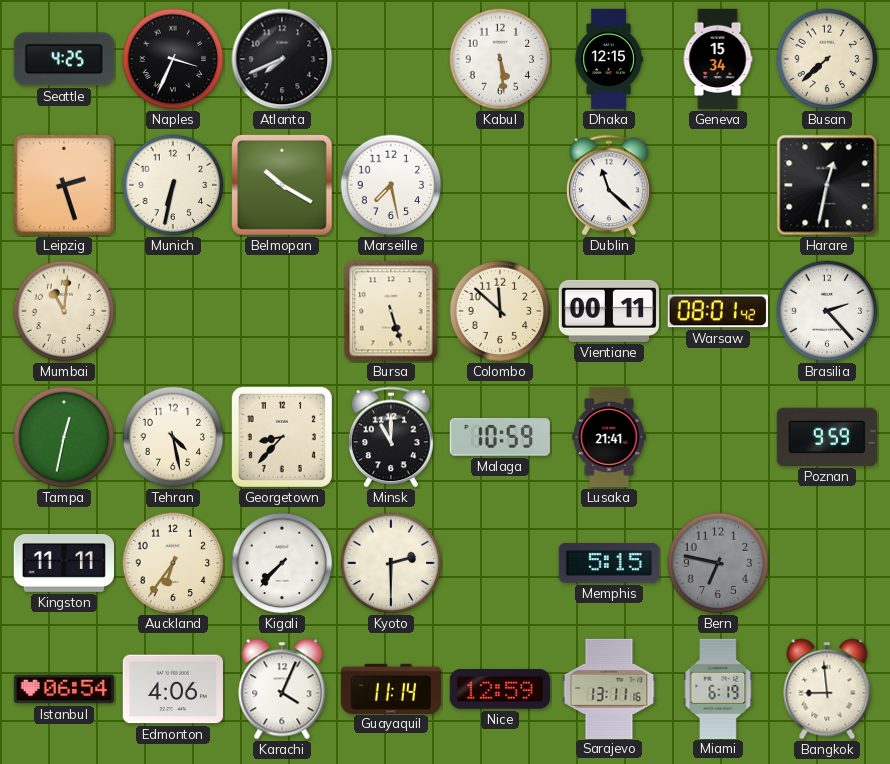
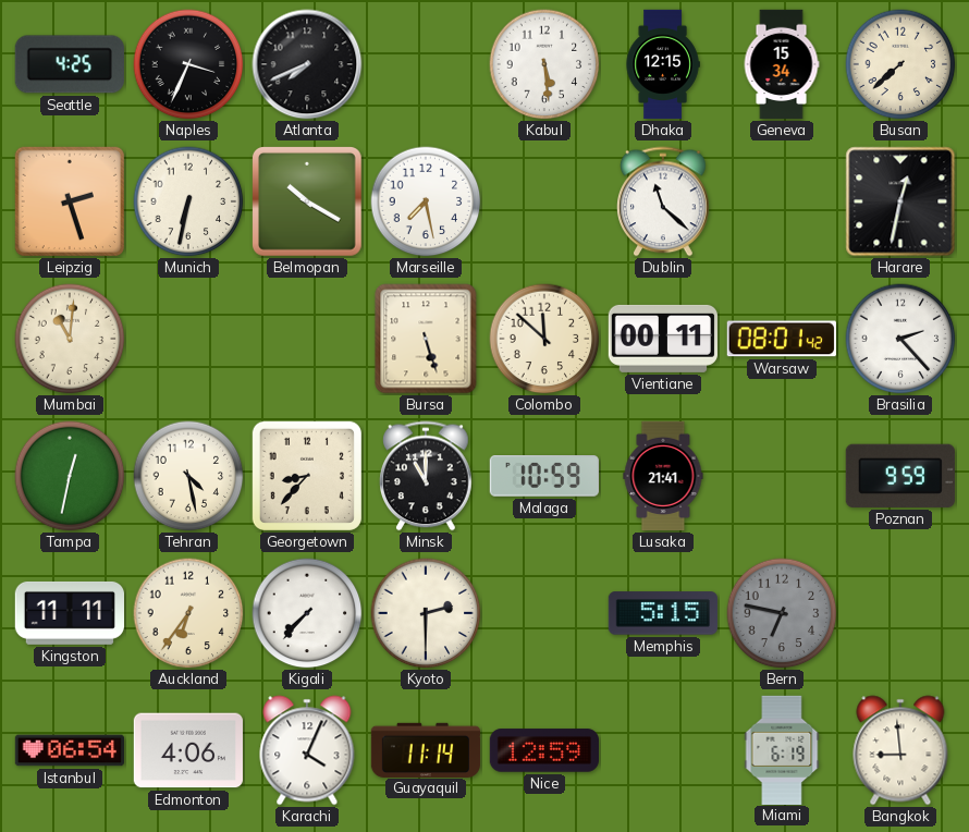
Sarajevo: 13:11 -> none (609, 688)
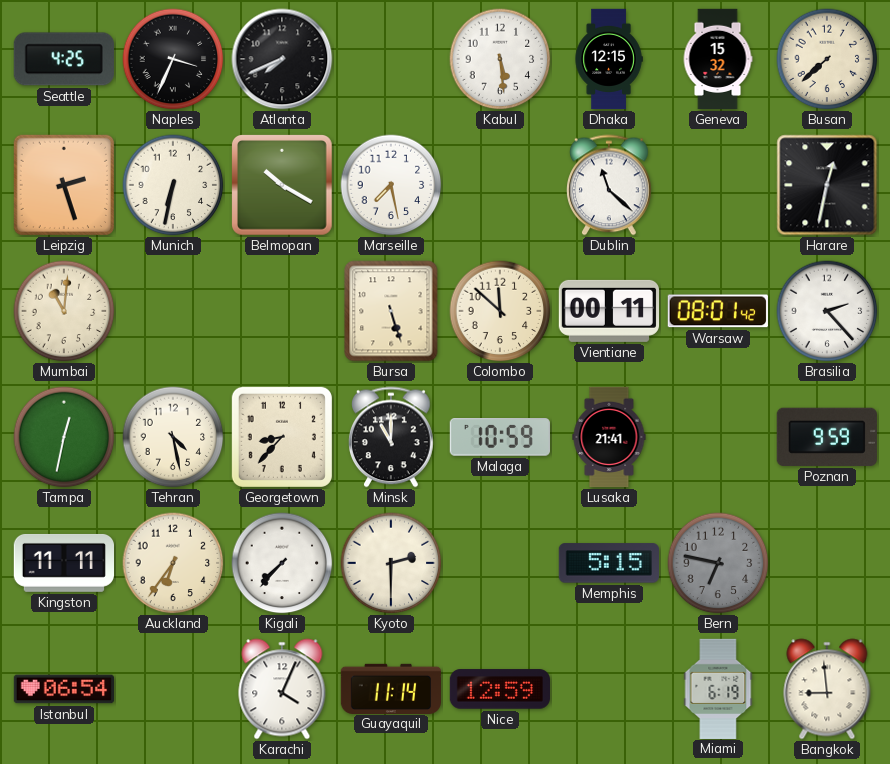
Geneva: 15:34 -> 15:32 (718, 59)
Edmonton: 4:06 -> none (188, 750)
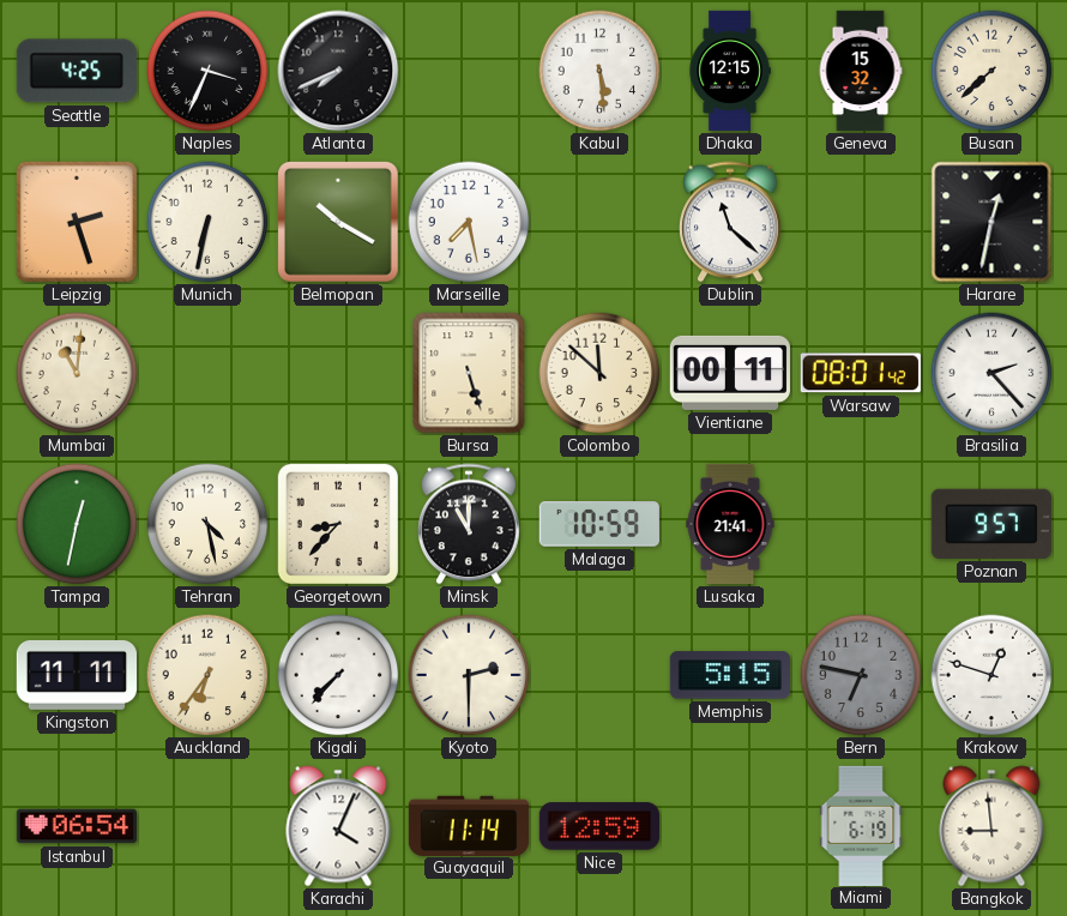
Poznan: 9:59 -> 9:57 (991, 524)
Krakow: none -> 12:48 (991, 675)
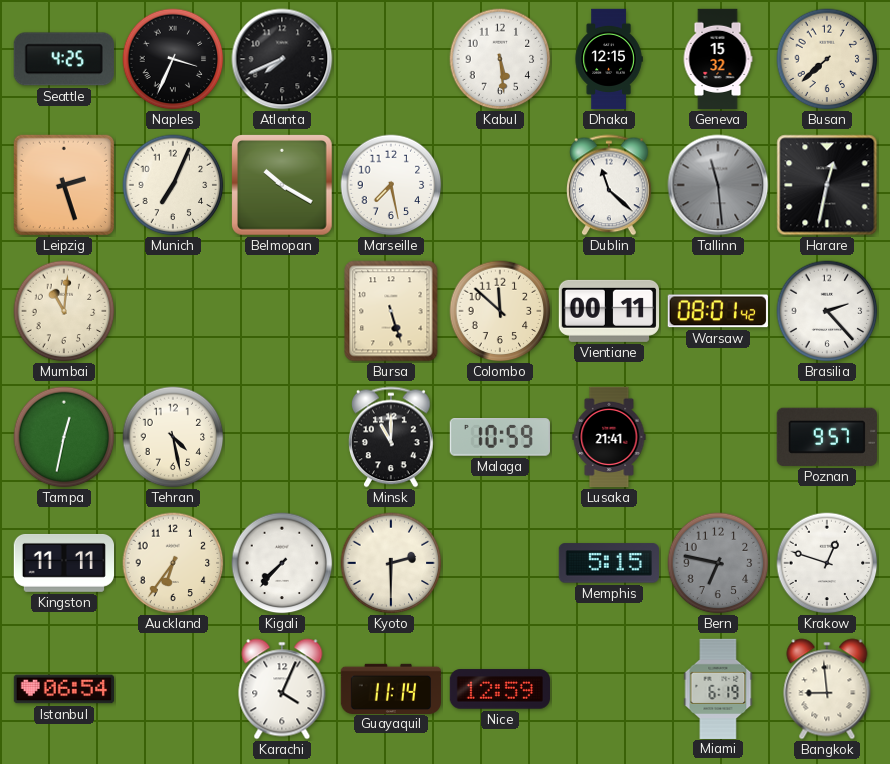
Munich: 6:32 -> 7:04 (173, 185)
Tallinn: none -> 11:29 (718, 185)
Georgetown: 8:37 -> none (338, 524)
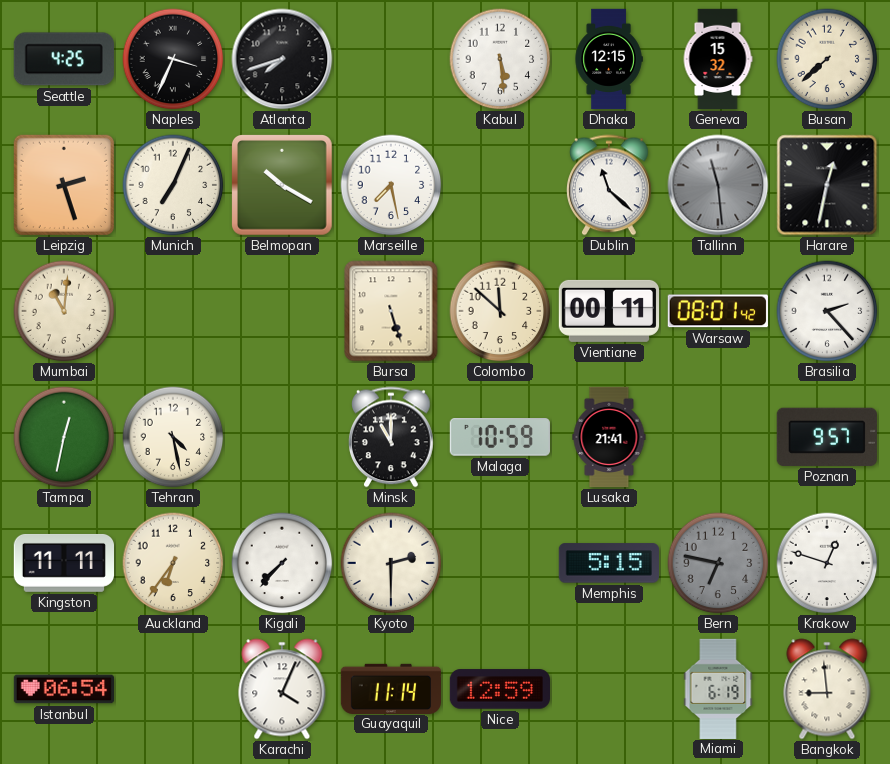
Atlanta: 7:41 -> 7:42 (282, 59)
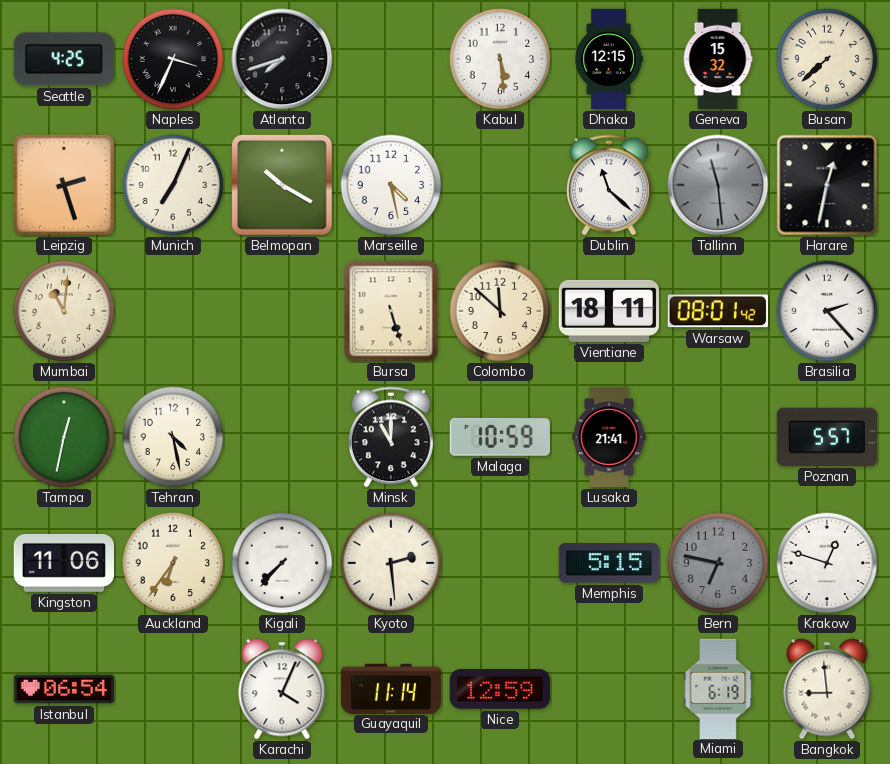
Marseille: 7:28 -> 4:28 (391, 185)
Vientiane: 00:11 -> 18:11 (608, 311)
Poznan: 9:57 -> 5:57 (827, 437)
Kingston: 11:11 -> 11:06 (63, 563)
Kyoto: 2:30 -> 2:29 (391, 563)
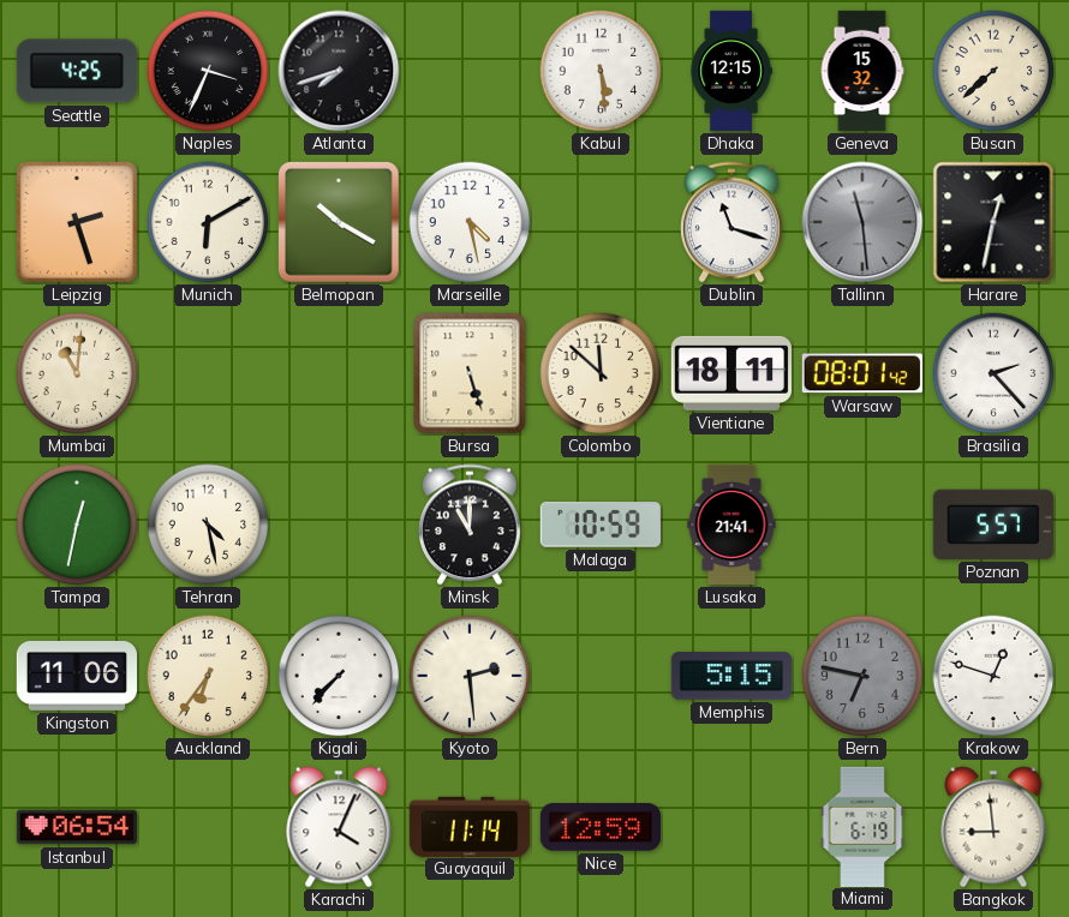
Munich: 7:04 -> 6:10 (208, 222)
Dublin: 11:22 -> 11:18 (733, 222)
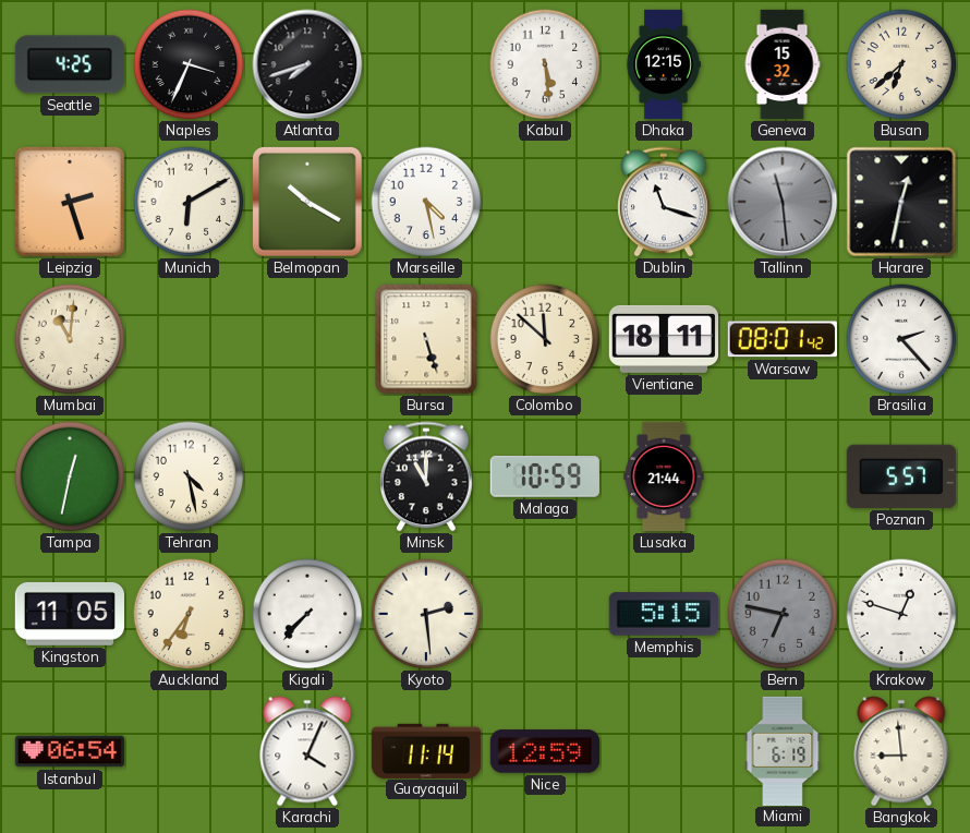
Busan: 7:38 -> 6:38 (901, 64)
Lusaka: 21:41 -> 21:44 (664, 476)
Kingston: 11:06 -> 11:05 (69, 614)
